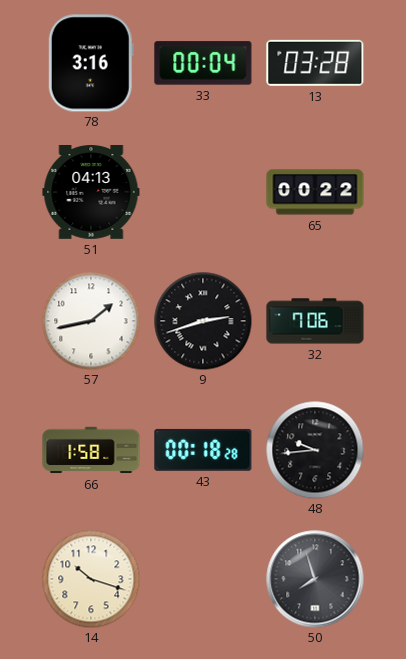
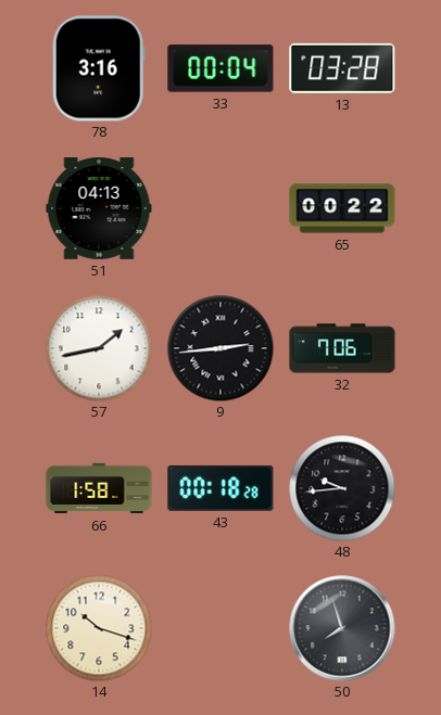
9: 2:42 -> 2:44 (220, 348)
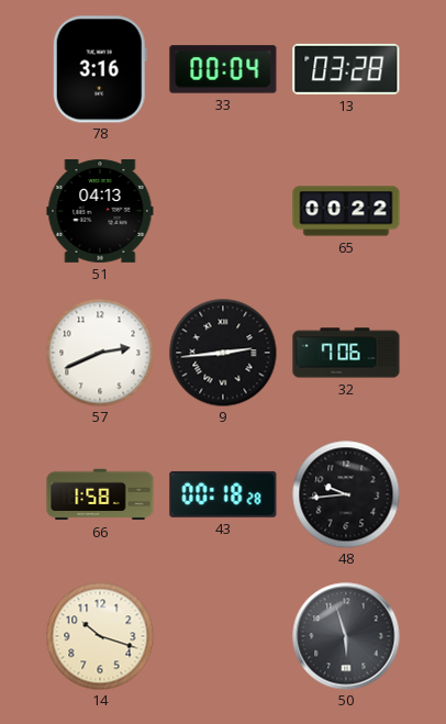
57: 1:43 -> 2:41 (100, 353)
50: 7:57 -> 5:57 (346, 636)
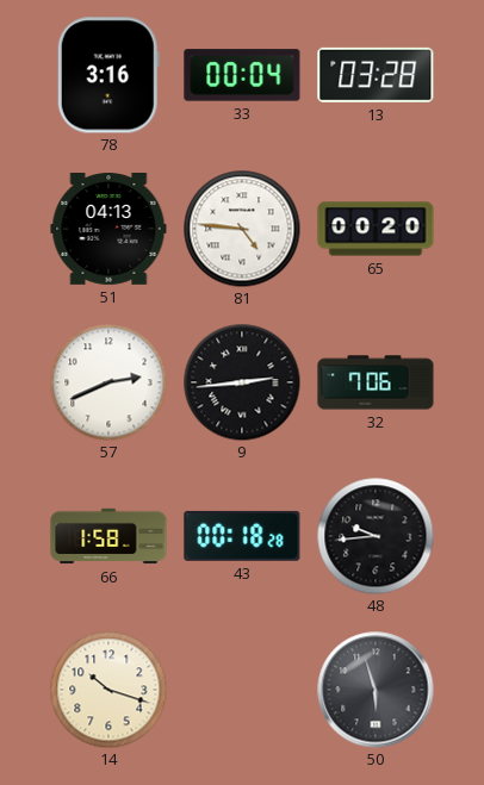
81: none -> 4:46 (242, 229)
65: 00:22 -> 00:20 (376, 229)
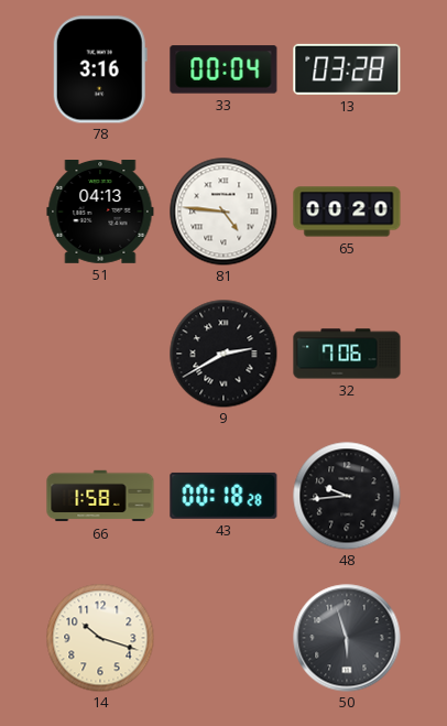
57: 2:41 -> none (108, 382)
9: 2:44 -> 2:40 (223, 354)
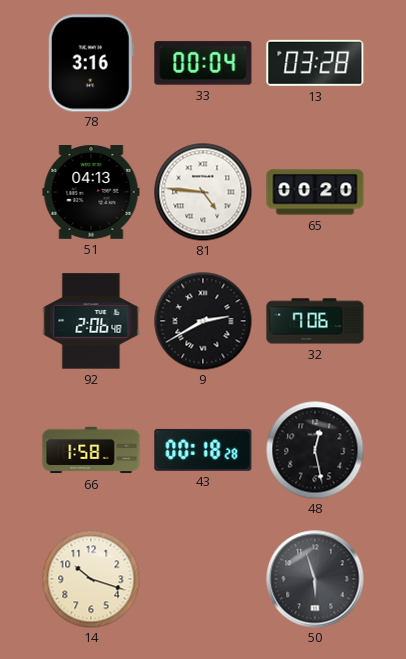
92: none -> 2:06 (91, 321)
48: 9:44 -> 12:28 (315, 450)
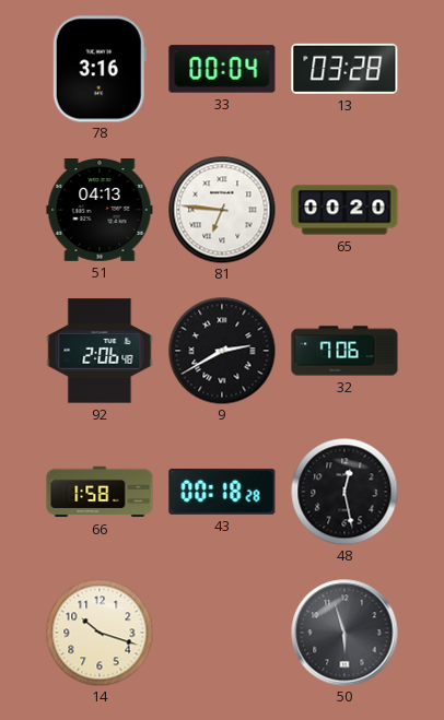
81: 4:46 -> 6:46 (222, 210)
